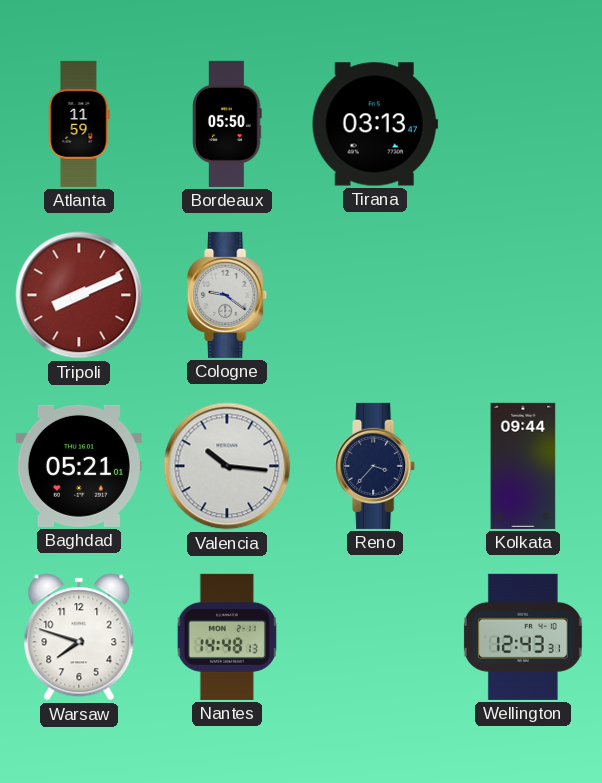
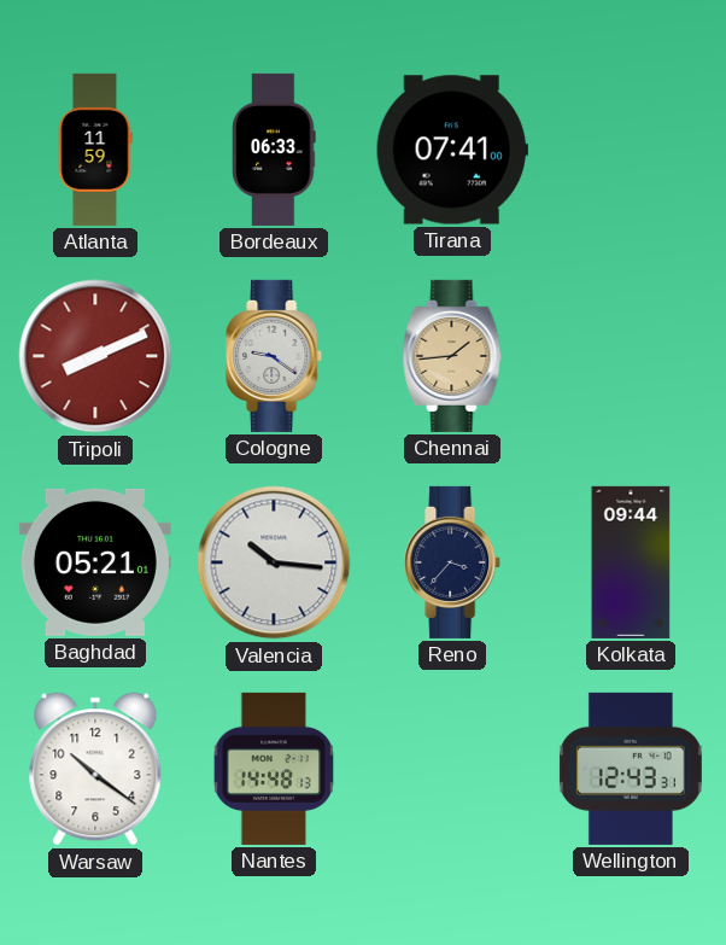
Bordeaux: 05:50 -> 06:33 (274, 150)
Tirana: 03:13 -> 07:41 (452, 150)
Chennai: none -> 1:44 (452, 356)
Warsaw: 7:48 -> 10:21 (95, 769)
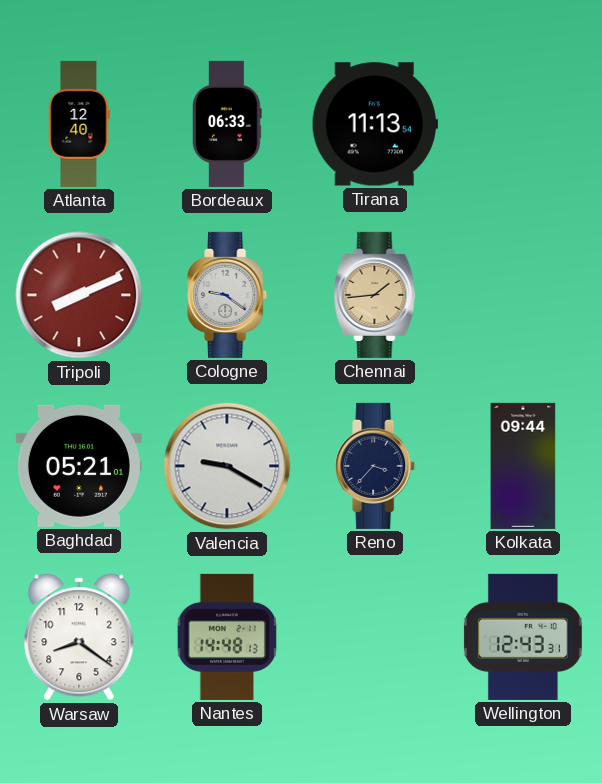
Atlanta: 11:59 -> 12:40 (79, 124)
Tirana: 07:41 -> 11:13 (375, 124)
Valencia: 10:16 -> 9:20 (227, 466)
Warsaw: 10:21 -> 8:21 (79, 637)
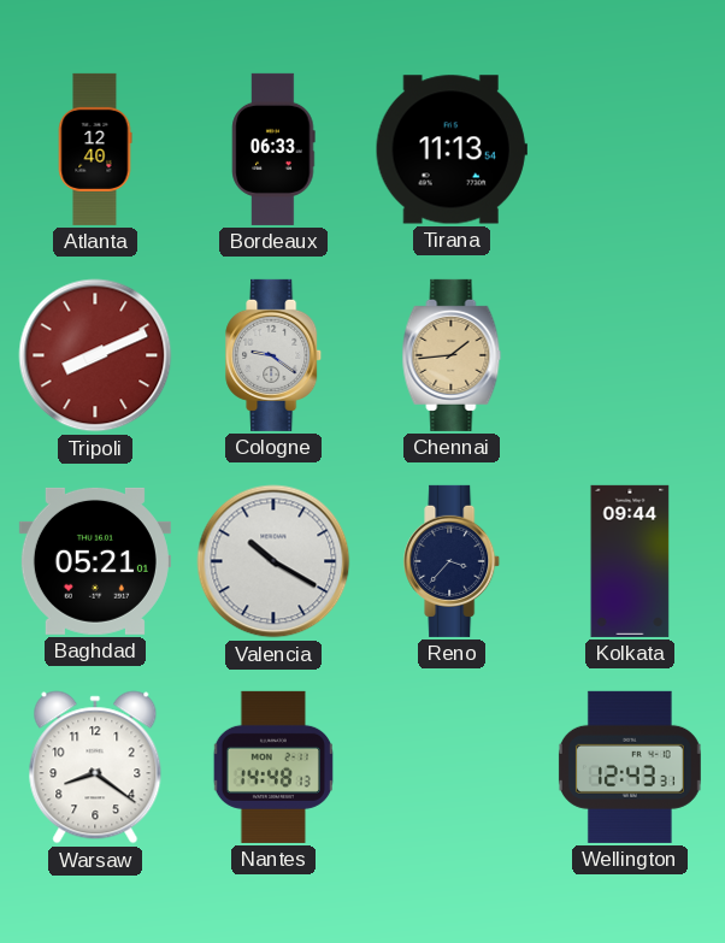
Valencia: 9:20 -> 10:20 (273, 561)
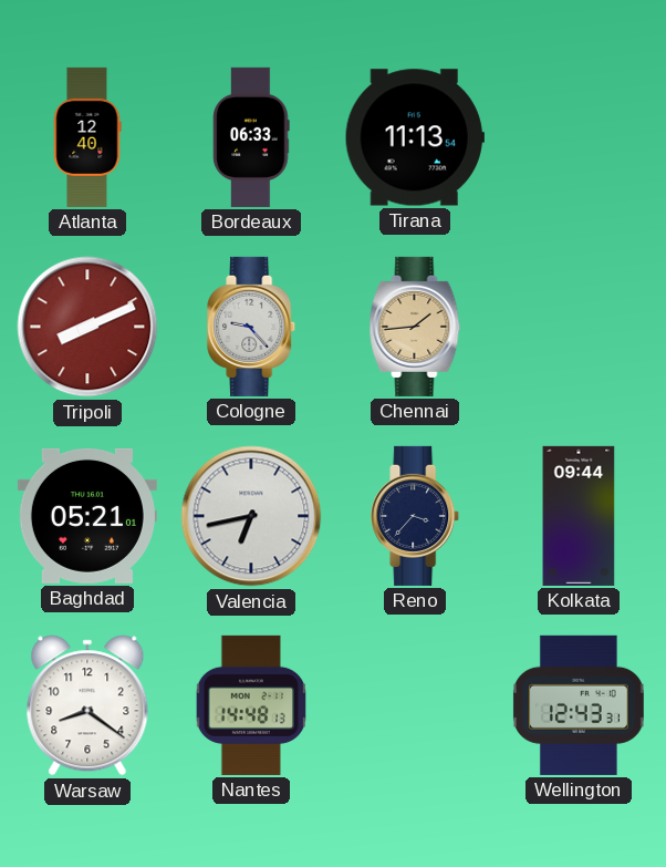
Cologne: 9:21 -> 9:23 (252, 327)
Valencia: 10:20 -> 6:43 (251, 516)
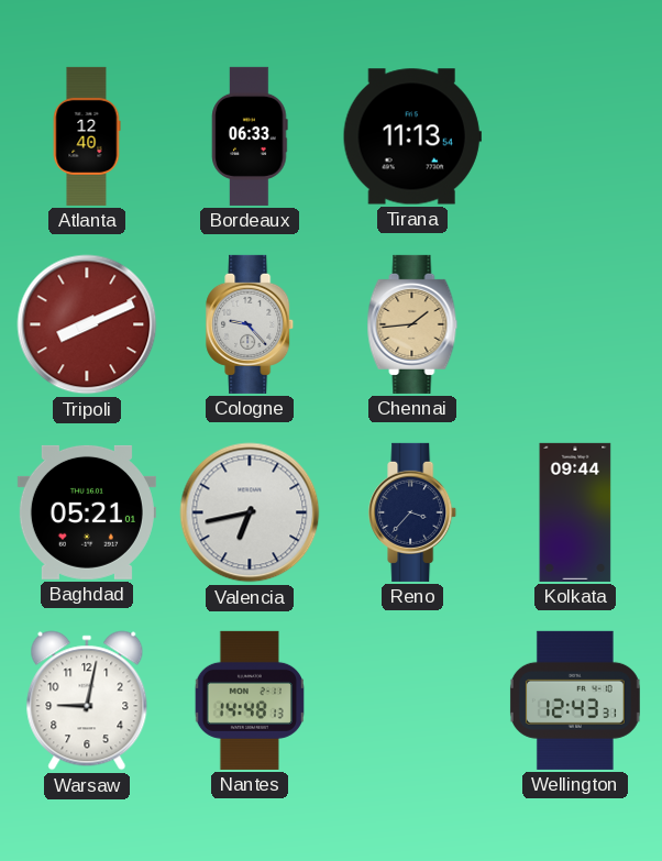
Warsaw: 8:21 -> 9:02 (87, 700)
